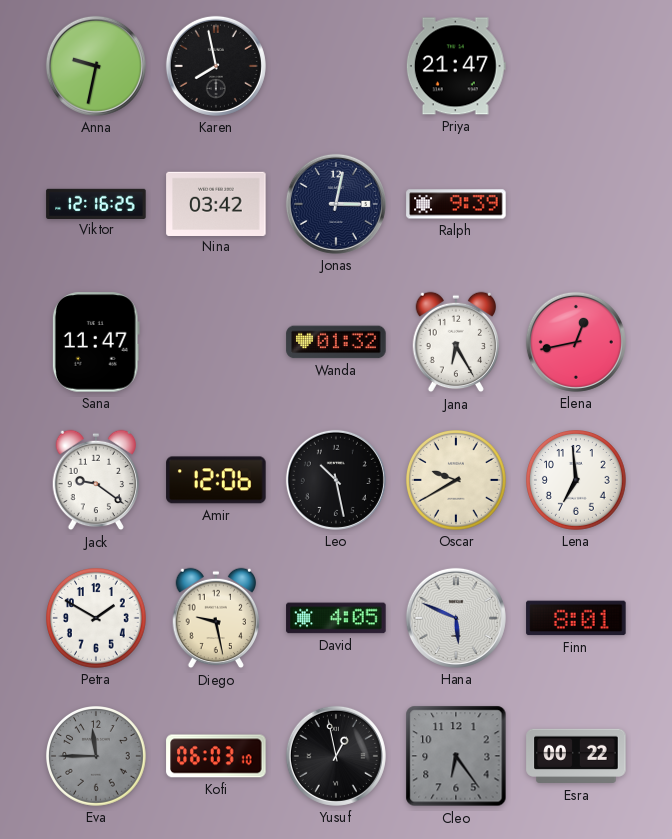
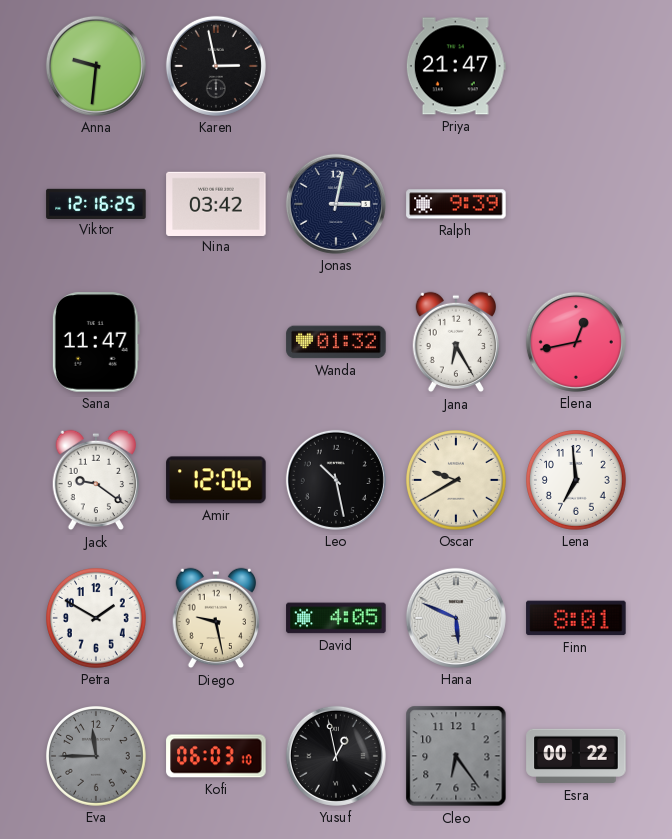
Anna: 9:32 -> 9:31 (96, 66)
Karen: 7:58 -> 2:58 (216, 66)
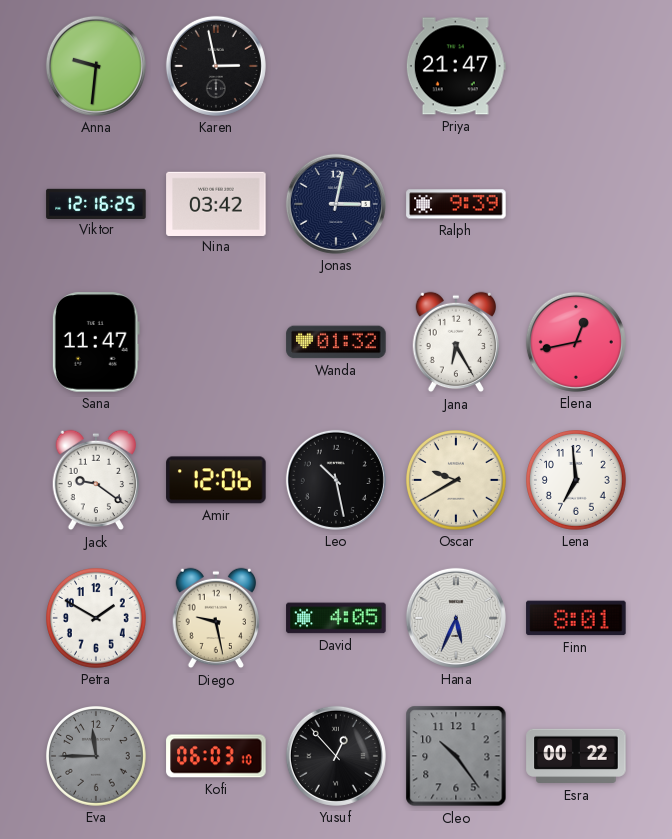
Hana: 5:49 -> 5:34 (456, 618)
Yusuf: 12:58 -> 12:53 (336, 756)
Cleo: 6:24 -> 10:24 (456, 756)
